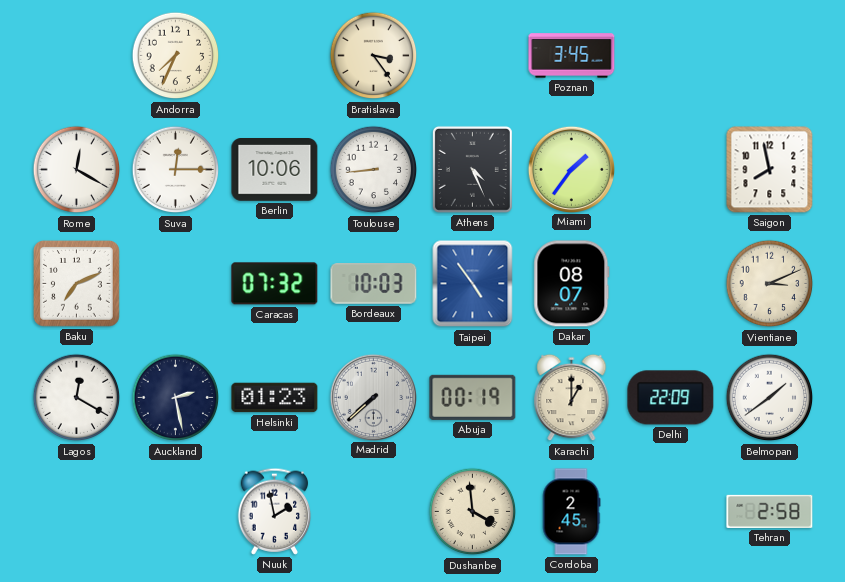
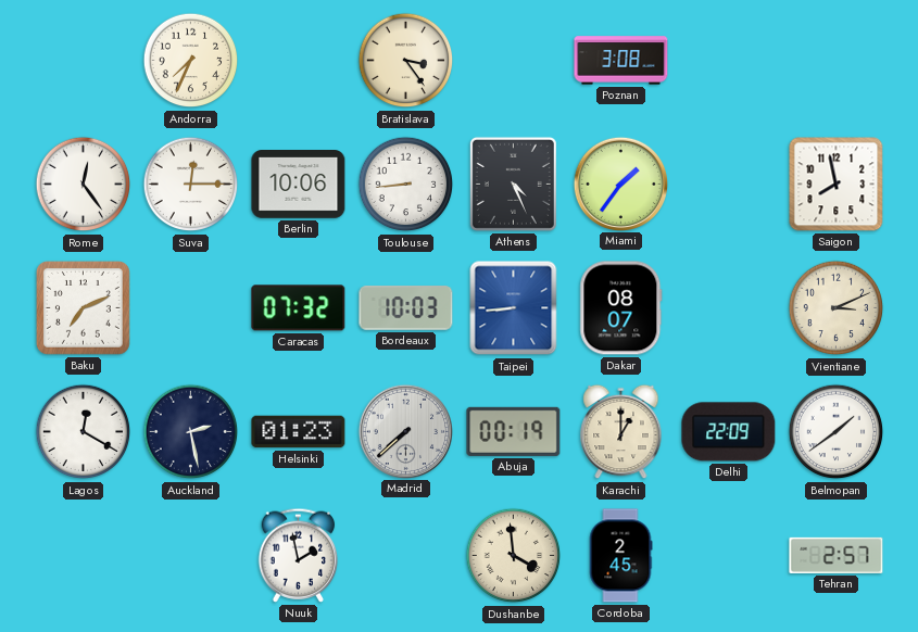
Poznan: 3:45 -> 3:08 (621, 61)
Rome: 12:20 -> 12:24 (84, 185)
Taipei: 4:54 -> 8:44 (514, 308)
Tehran: 2:58 -> 2:57 (837, 555)
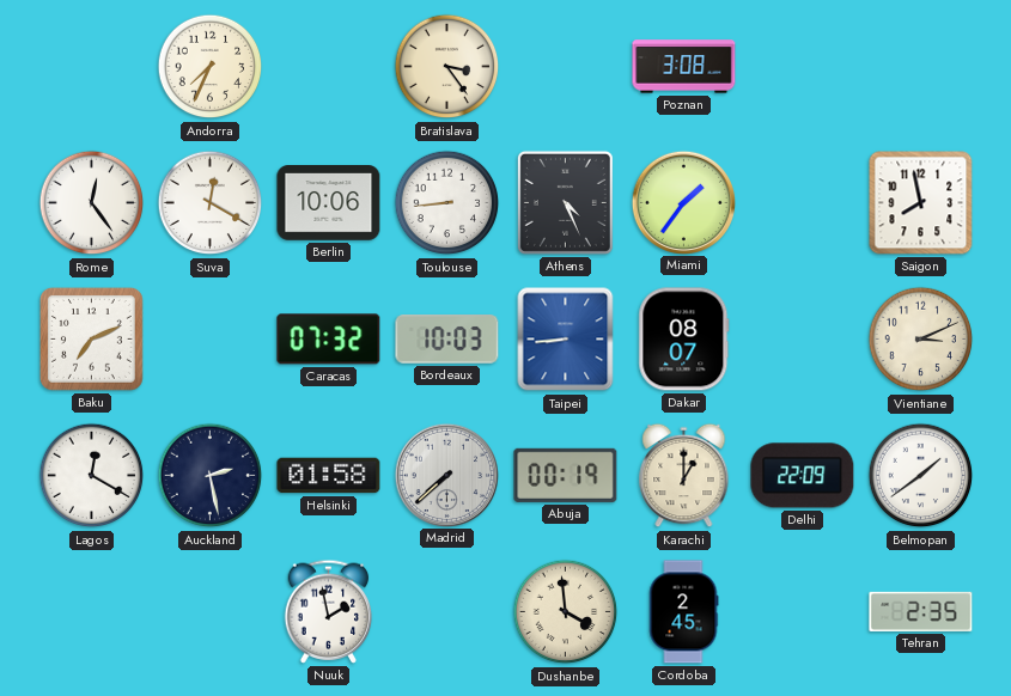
Suva: 12:15 -> 12:20 (211, 203)
Helsinki: 01:23 -> 01:58 (329, 476)
Tehran: 2:57 -> 2:35 (921, 611)
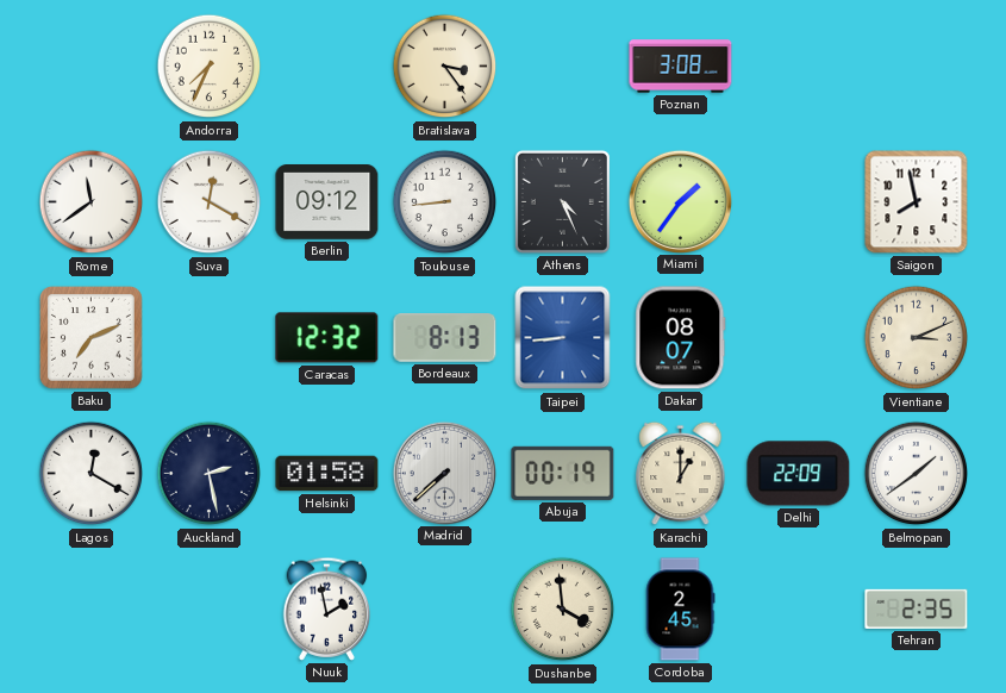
Rome: 12:24 -> 11:39 (92, 202)
Berlin: 10:06 -> 09:12 (327, 202)
Caracas: 07:32 -> 12:32 (327, 338)
Bordeaux: 10:03 -> 8:13 (445, 338)
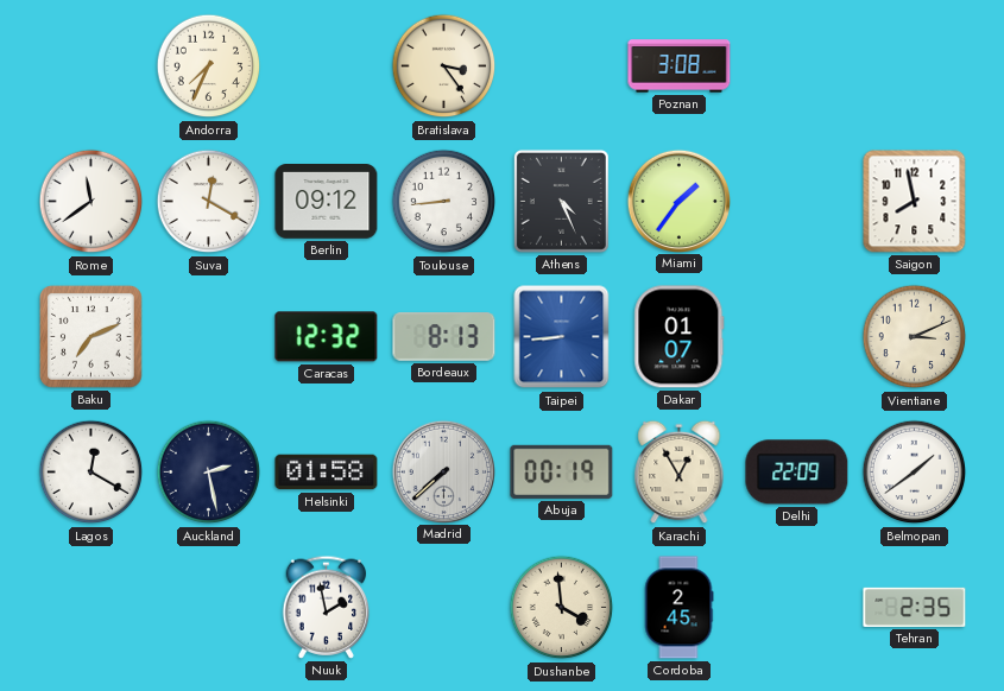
Dakar: 08:07 -> 01:07 (680, 337)
Karachi: 1:00 -> 12:55 (680, 473)
